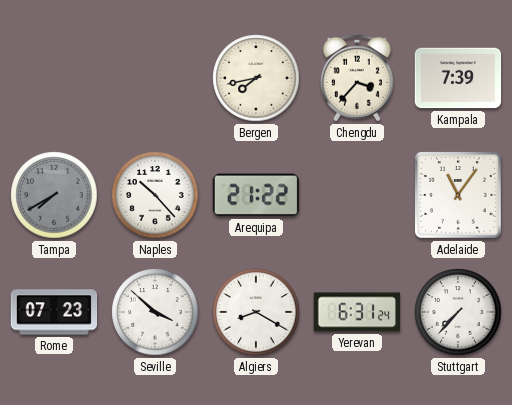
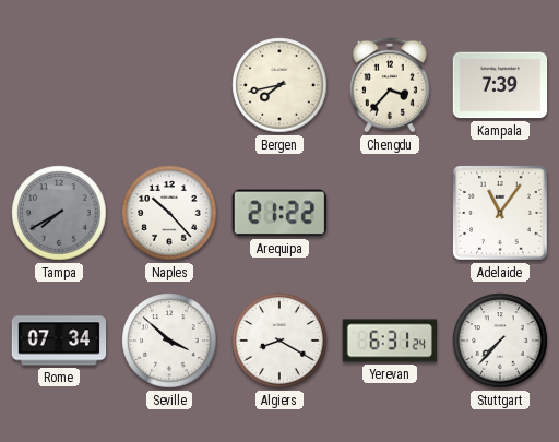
Rome: 07:23 -> 07:34 (59, 341)
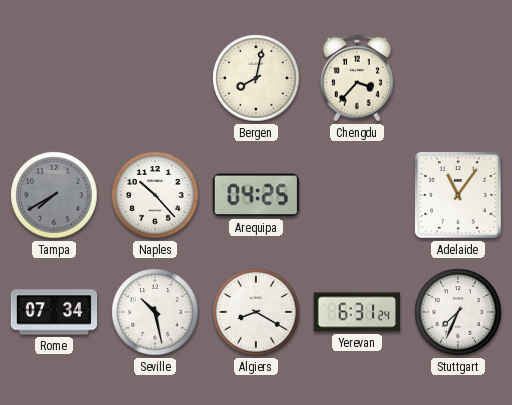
Bergen: 7:43 -> 8:02 (256, 78)
Kampala: 7:39 -> none (500, 85)
Arequipa: 21:22 -> 04:25 (255, 195)
Seville: 3:52 -> 10:28 (155, 312)
Stuttgart: 7:37 -> 7:34 (458, 312)
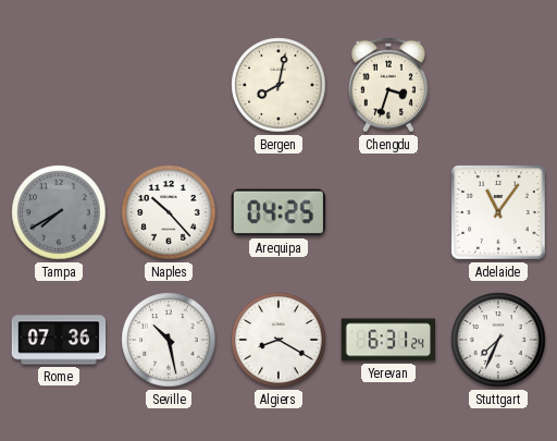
Chengdu: 3:37 -> 3:33 (388, 85)
Rome: 07:34 -> 07:36 (59, 340)
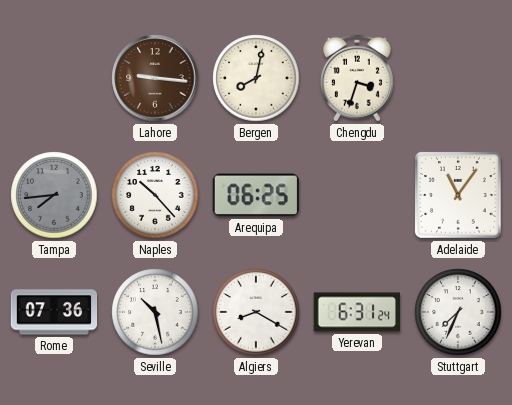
Lahore: none -> 9:16 (155, 78)
Tampa: 7:40 -> 7:44 (54, 195)
Arequipa: 04:25 -> 06:25 (255, 195)
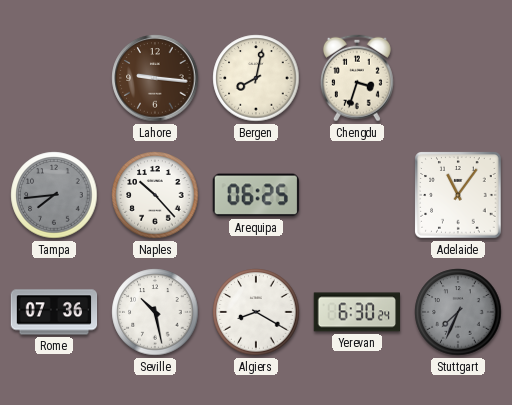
Yerevan: 6:31 -> 6:30 (356, 312)
Stuttgart dial: white -> grey (458, 312)
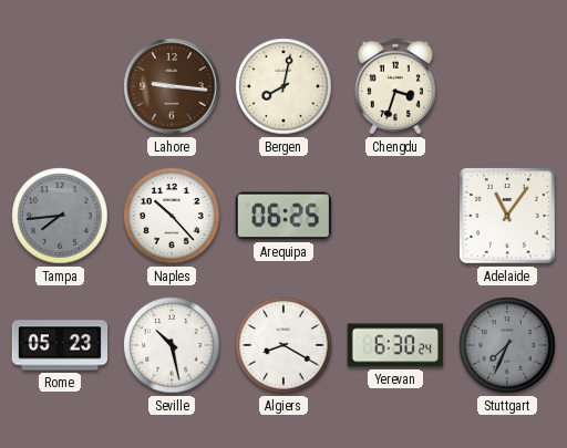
Rome: 07:36 -> 05:23 (60, 345)
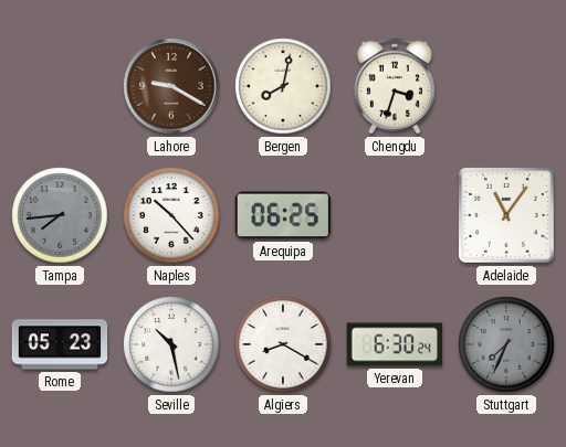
Lahore: 9:16 -> 9:20 (171, 86)
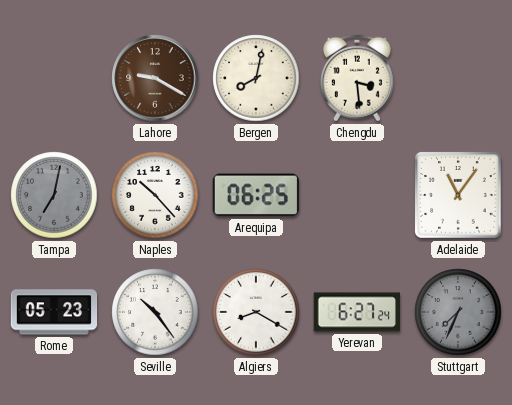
Chengdu: 3:33 -> 3:29 (357, 78)
Tampa: 7:44 -> 7:02 (54, 195)
Seville: 10:28 -> 10:24 (155, 312)
Yerevan: 6:30 -> 6:27 (356, 312)
